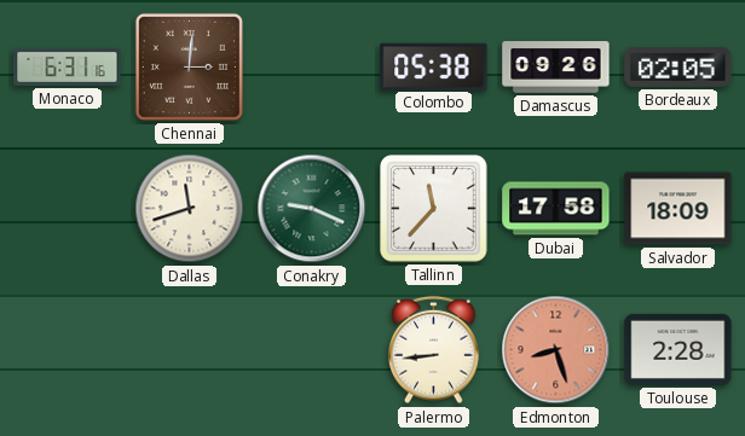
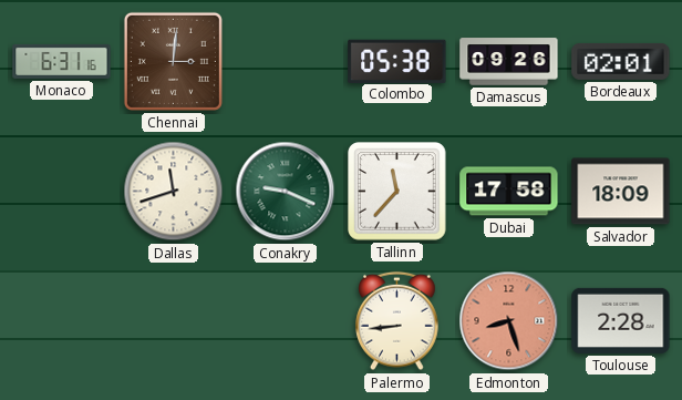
Bordeaux: 02:05 -> 02:01 (621, 61)
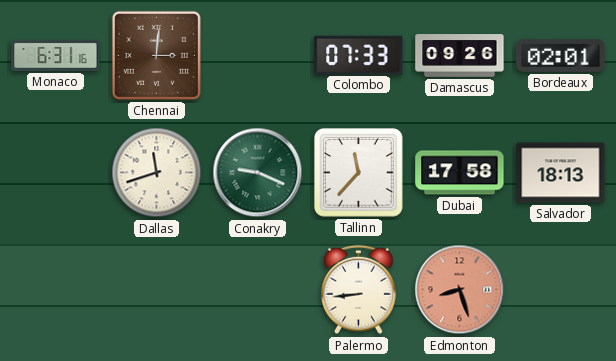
Colombo: 05:38 -> 07:33 (359, 55)
Salvador: 18:09 -> 18:13 (561, 173)
Toulouse: 2:28 -> none (621, 320)
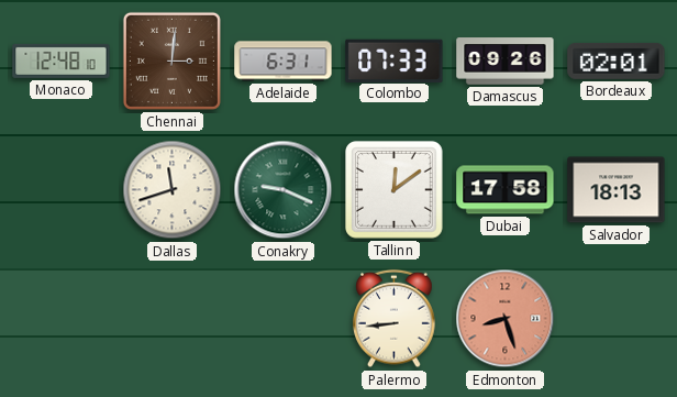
Monaco: 6:31 -> 12:48 (62, 60)
Adelaide: none -> 6:31 (284, 62)
Tallinn: 11:37 -> 12:09 (395, 190)
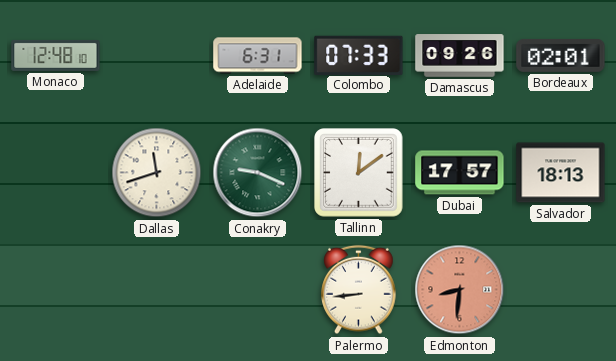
Chennai: 3:01 -> none (171, 60)
Dubai: 17:58 -> 17:57 (460, 173)
Edmonton: 8:27 -> 8:31 (460, 290)
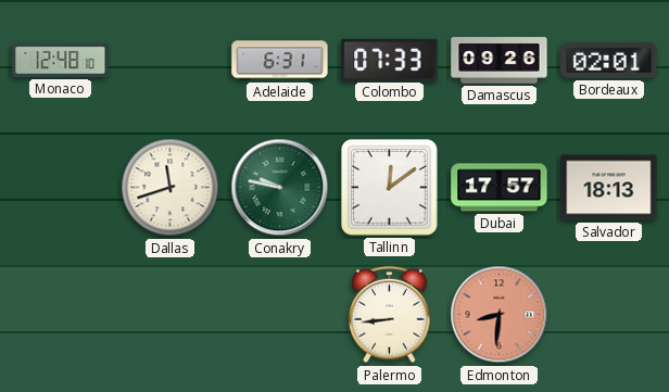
Conakry: 9:19 -> 9:47 (280, 188)
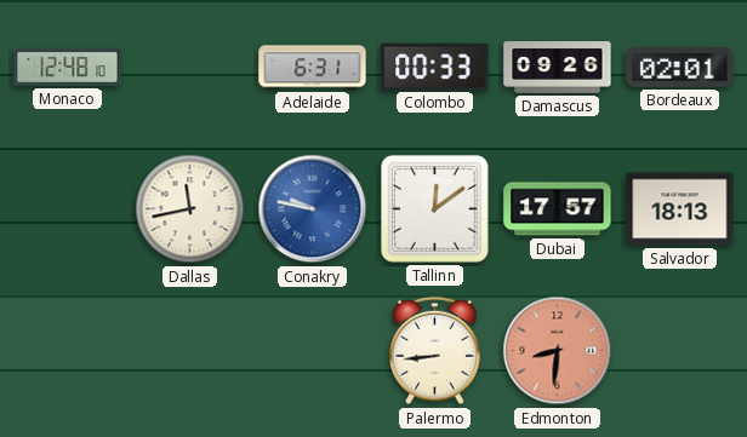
Colombo: 07:33 -> 00:33 (435, 67)
Dallas: 11:42 -> 11:43 (190, 209)
Conakry dial: green -> blue (313, 209)
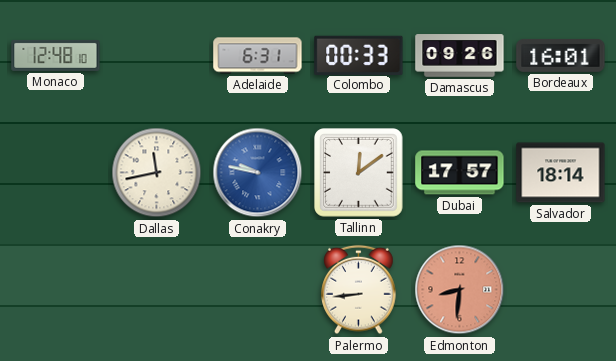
Bordeaux: 02:01 -> 16:01 (561, 55)
Salvador: 18:13 -> 18:14 (561, 173)
